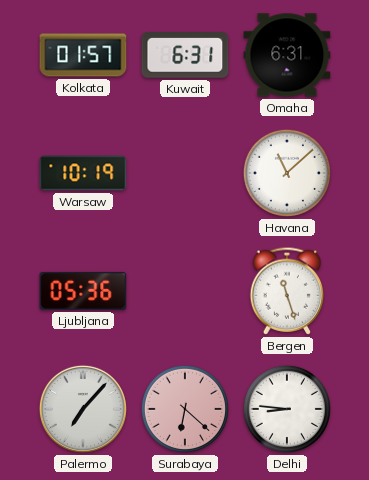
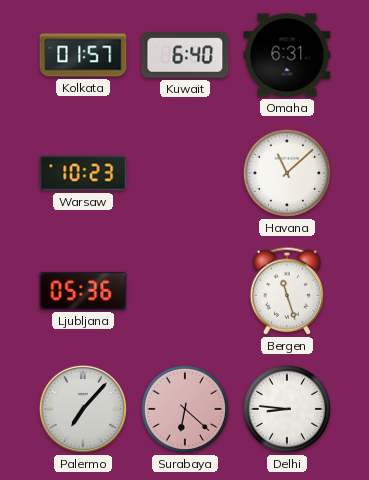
Kuwait: 6:31 -> 6:40 (185, 55)
Warsaw: 10:19 -> 10:23 (83, 173)
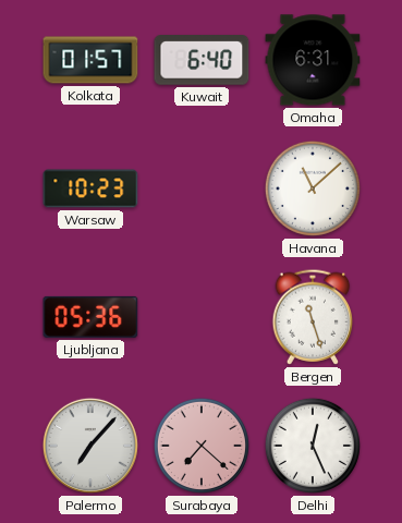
Surabaya: 6:22 -> 7:22 (202, 446)
Delhi: 8:46 -> 12:26 (313, 446)
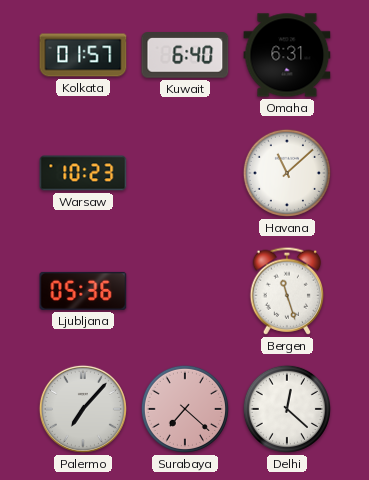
Delhi: 12:26 -> 12:22 (287, 409)
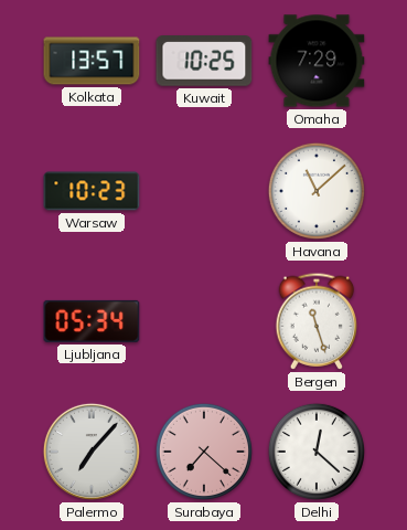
Kolkata: 01:57 -> 13:57 (92, 61)
Kuwait: 6:40 -> 10:25 (204, 61)
Omaha: 6:31 -> 7:29 (317, 61)
Ljubljana: 05:36 -> 05:34 (92, 321)
